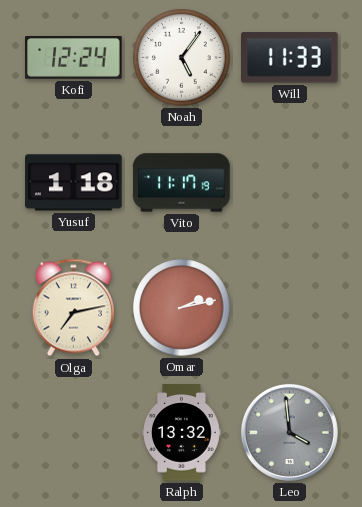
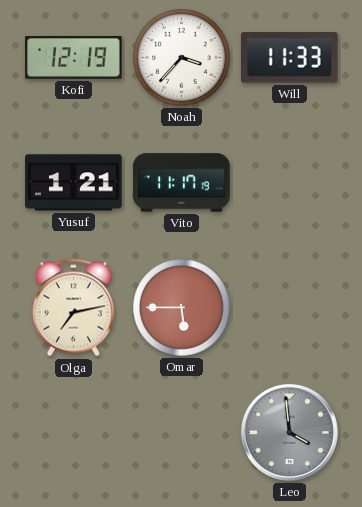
Kofi: 12:24 -> 12:19 (74, 58)
Noah: 5:06 -> 3:37 (182, 58)
Yusuf: 1:18 -> 1:21 (74, 183)
Omar: 2:13 -> 5:45 (182, 308)
Ralph: 13:32 -> none (182, 433)
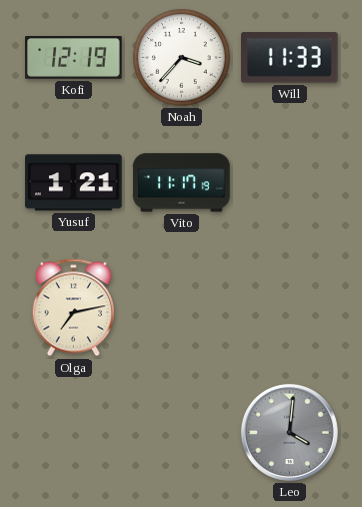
Omar: 5:45 -> none (182, 308)
Leo: 3:59 -> 4:01 (289, 432)
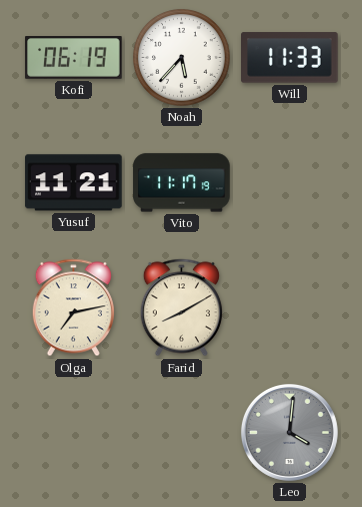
Kofi: 12:19 -> 06:19 (74, 58)
Noah: 3:37 -> 5:37 (182, 58)
Yusuf: 1:21 -> 11:21 (74, 183)
Farid: none -> 8:10 (181, 308)
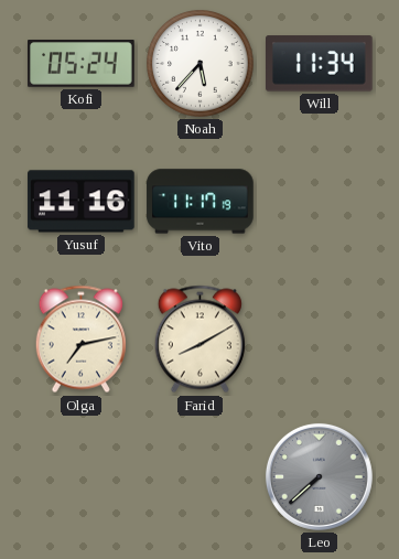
Kofi: 06:19 -> 05:24 (82, 64)
Will: 11:33 -> 11:34 (320, 64)
Yusuf: 11:21 -> 11:16 (82, 202)
Leo: 4:01 -> 7:38 (319, 476)
